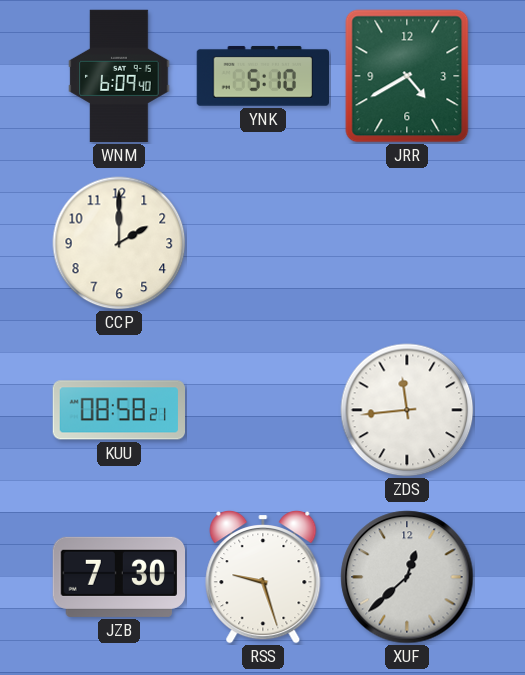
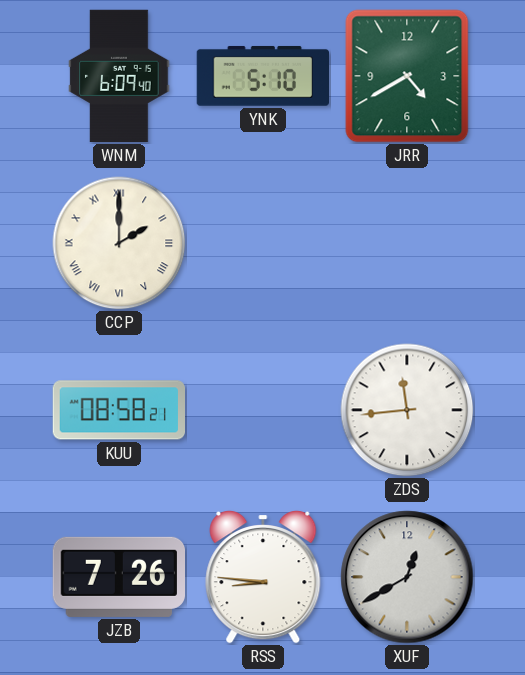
CCP numerals: Arabic -> Roman (119, 243)
JZB: 7:30 -> 7:26 (118, 577)
RSS: 9:27 -> 8:46 (263, 578)
XUF: 12:38 -> 12:40 (407, 577)
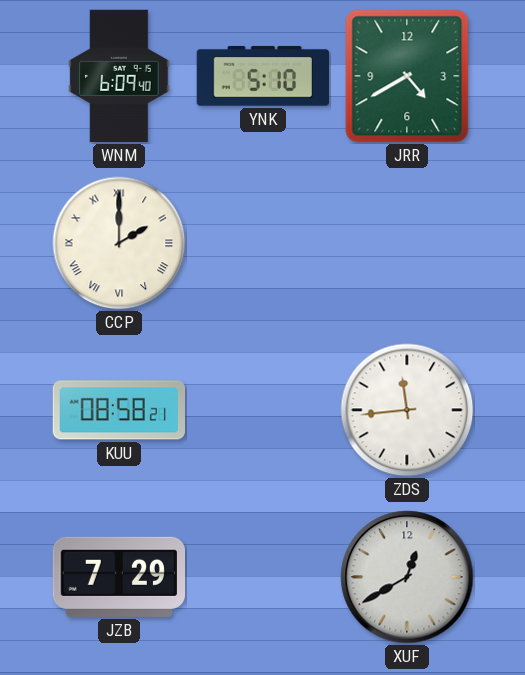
JZB: 7:26 -> 7:29 (118, 577)
RSS: 8:46 -> none (263, 578)
